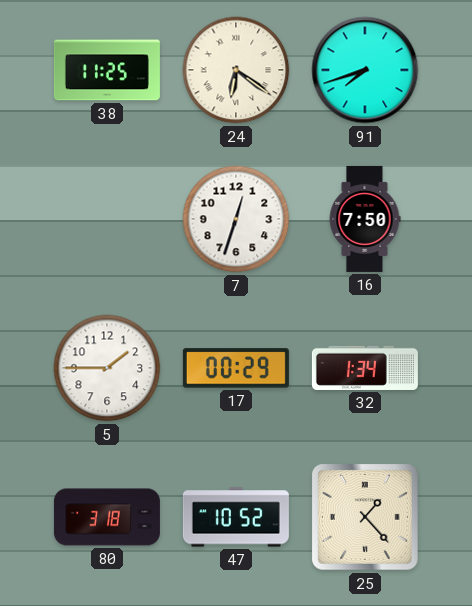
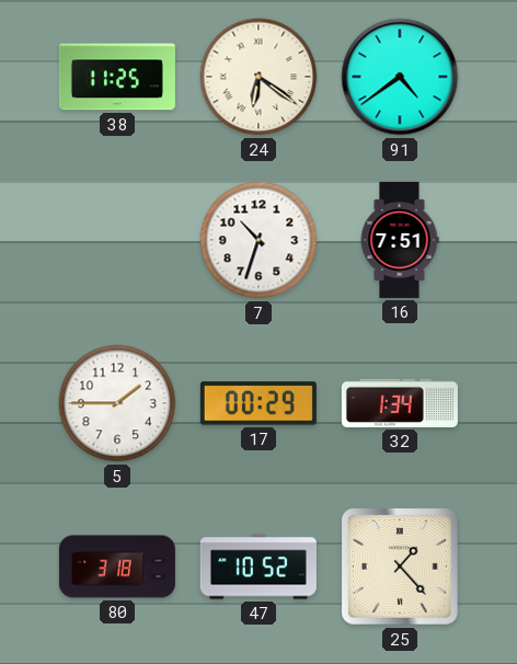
91: 7:42 -> 4:39 (400, 77)
7: 12:33 -> 10:33 (258, 240)
16: 7:50 -> 7:51 (400, 240)
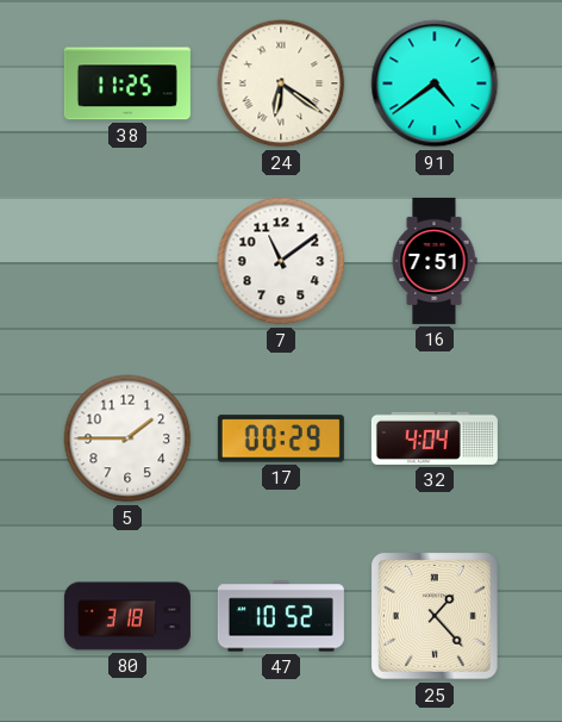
7: 10:33 -> 11:09 (281, 261)
32: 1:34 -> 4:04 (435, 438)
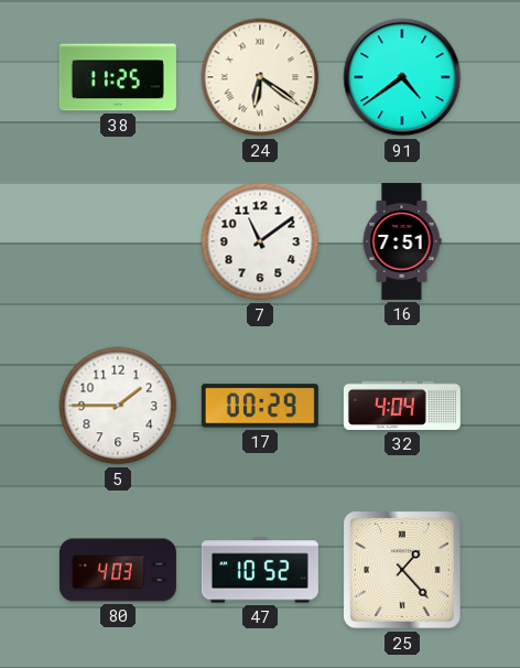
80: 3:18 -> 4:03 (118, 570)
